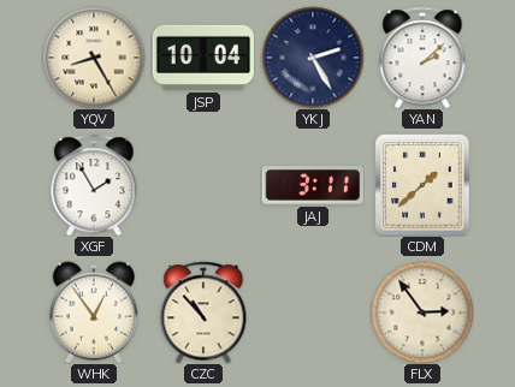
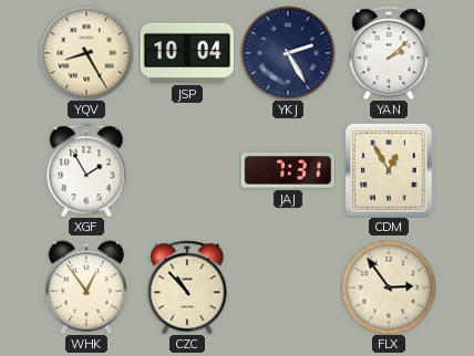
JAJ: 3:11 -> 7:31 (287, 170)
CDM: 1:38 -> 12:55 (389, 170)
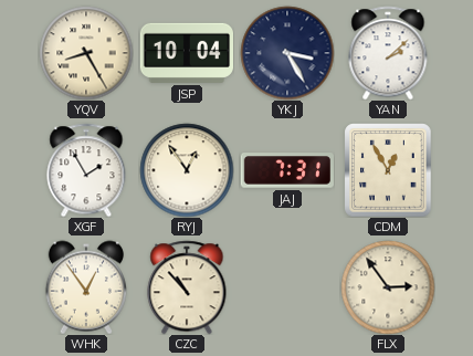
YKJ: 2:25 -> 3:25 (287, 53)
RYJ: none -> 12:54 (187, 170)
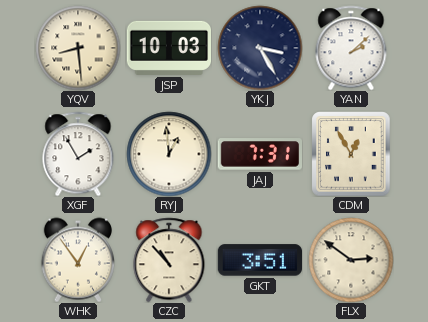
YQV: 8:25 -> 8:29 (78, 48)
JSP: 10:04 -> 10:03 (168, 48)
RYJ: 12:54 -> 12:59 (169, 154)
GKT: none -> 3:51 (259, 260)
FLX: 2:54 -> 2:51 (351, 260)
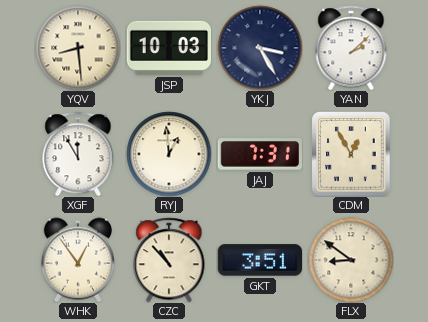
XGF: 1:55 -> 11:55 (78, 154)
FLX: 2:51 -> 8:51 (351, 260)
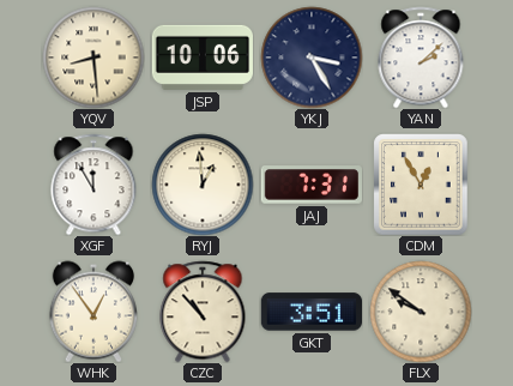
JSP: 10:03 -> 10:06 (201, 58)
FLX: 8:51 -> 9:51 (421, 312)
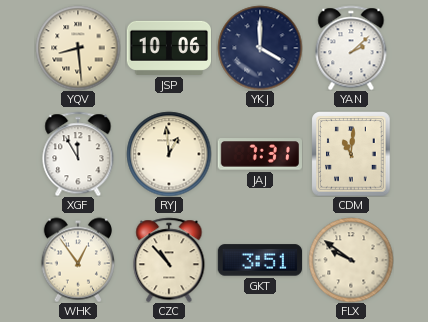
YKJ: 3:25 -> 4:00 (260, 48)
CDM: 12:55 -> 11:01 (351, 154)
